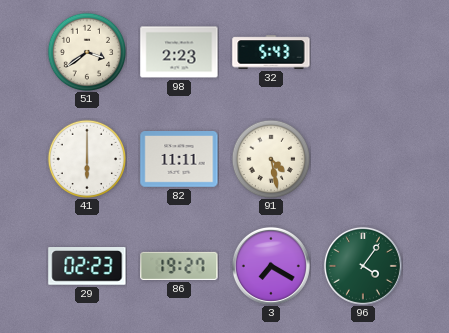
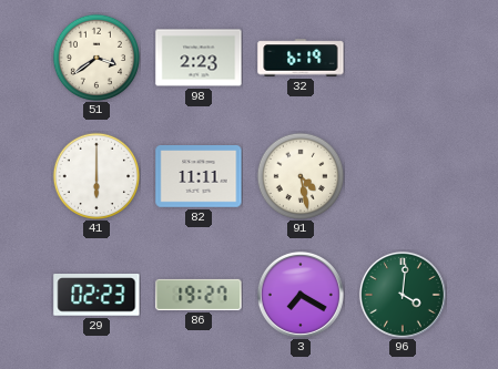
32: 5:43 -> 6:19 (301, 58)
96: 4:06 -> 4:01 (403, 295)
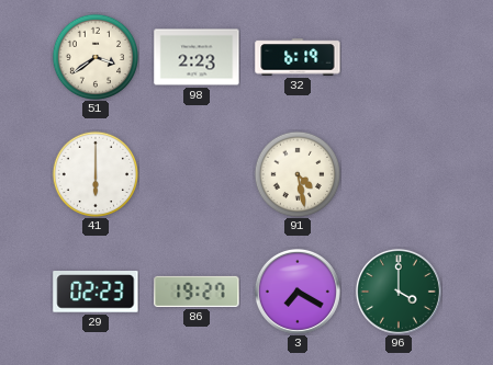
82: 11:11 -> none (199, 177)
96: 4:01 -> 4:00 (399, 292)
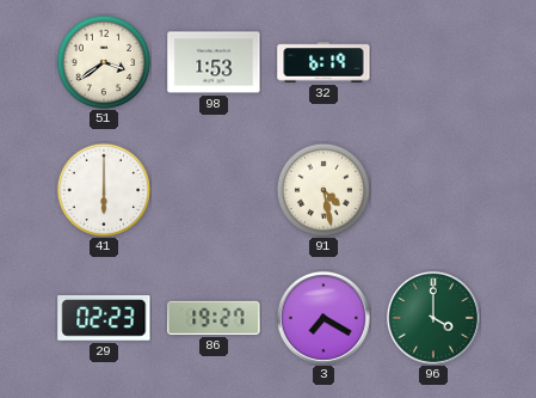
98: 2:23 -> 1:53 (214, 62)
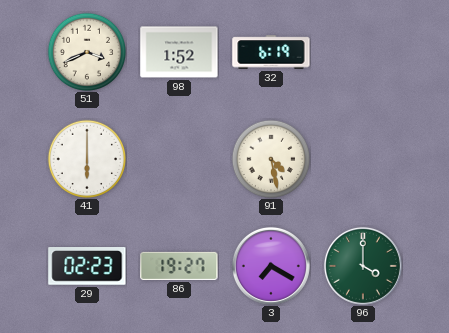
51: 3:39 -> 3:41 (87, 52)
98: 1:53 -> 1:52 (179, 52)
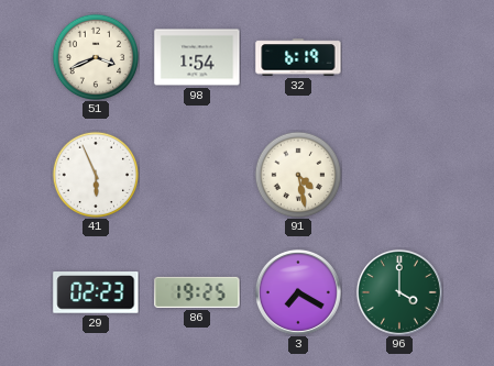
98: 1:52 -> 1:54 (197, 57)
41: 6:00 -> 5:56 (96, 175)
86: 19:27 -> 19:25 (197, 292)
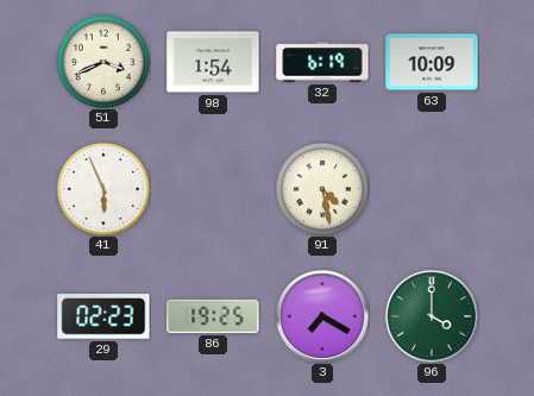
63: none -> 10:09 (432, 62)
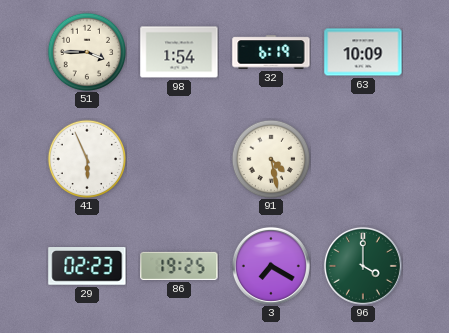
51: 3:41 -> 3:45 (87, 52)
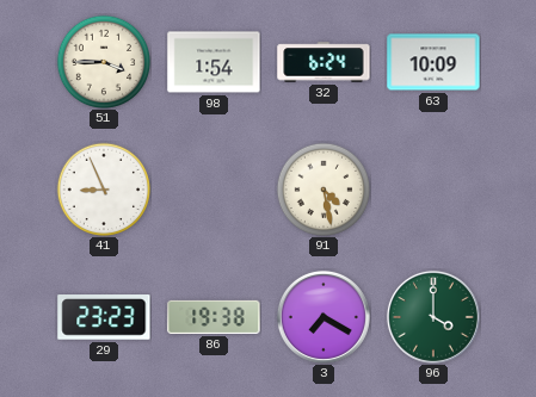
32: 6:19 -> 6:24 (324, 62)
41: 5:56 -> 8:56 (104, 190)
29: 02:23 -> 23:23 (104, 317)
86: 19:25 -> 19:38 (214, 317)
